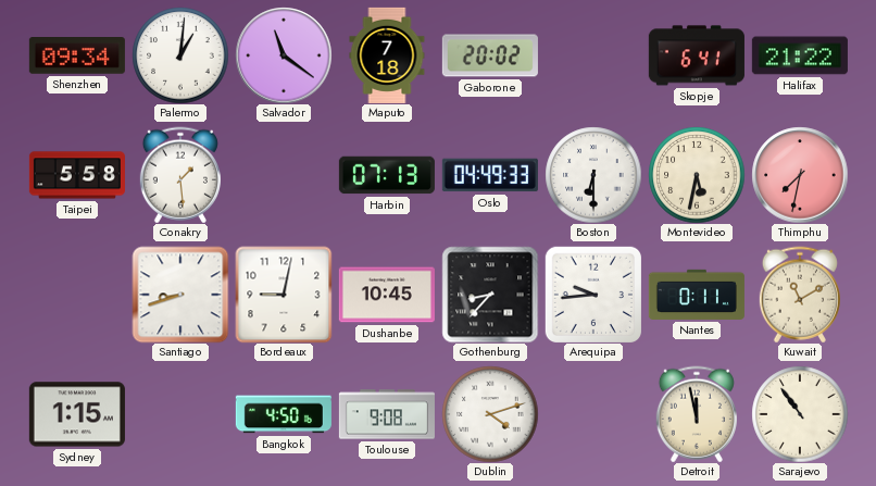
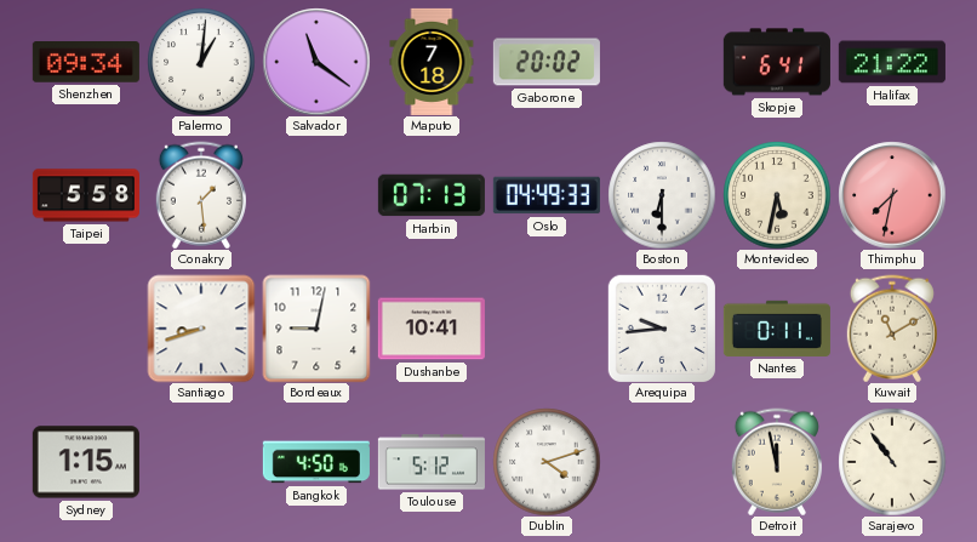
Dushanbe: 10:45 -> 10:41 (432, 329)
Gothenburg: 8:37 -> none (490, 295)
Toulouse: 9:08 -> 5:12 (432, 462)
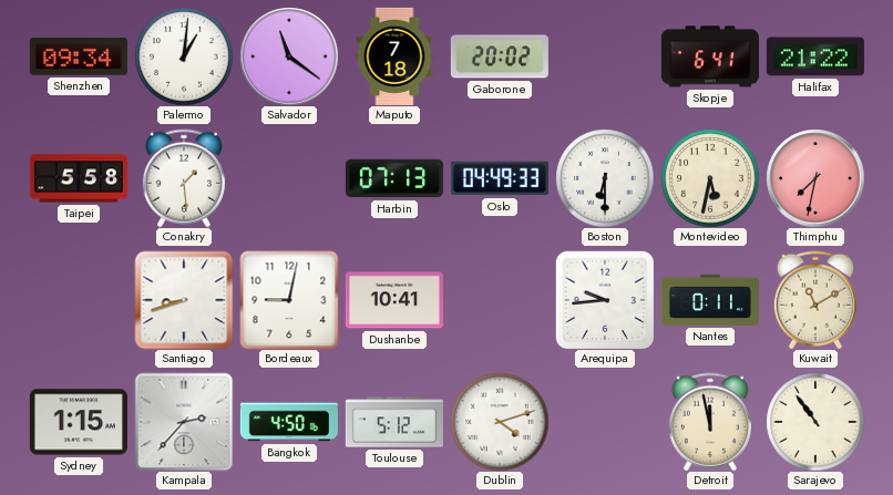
Kampala: none -> 2:37 (184, 422)
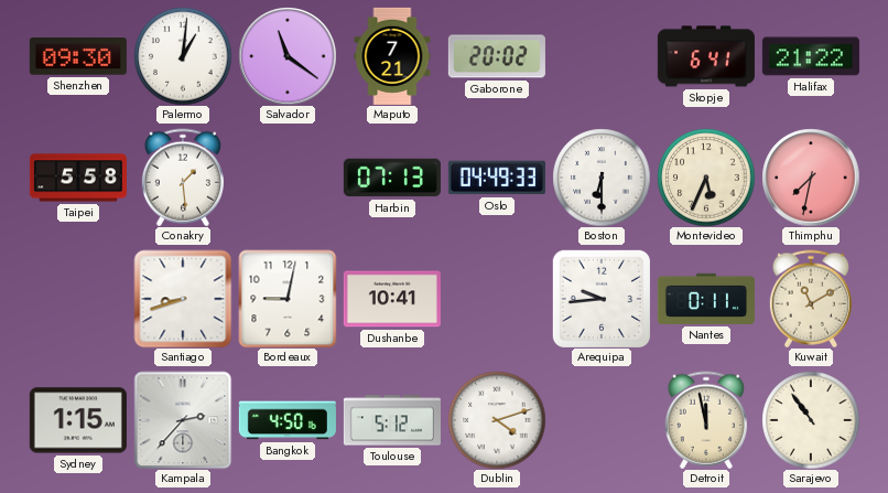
Shenzhen: 09:34 -> 09:30 (78, 57)
Maputo: 7:18 -> 7:21 (392, 56)
Montevideo: 5:32 -> 5:34 (706, 178)
